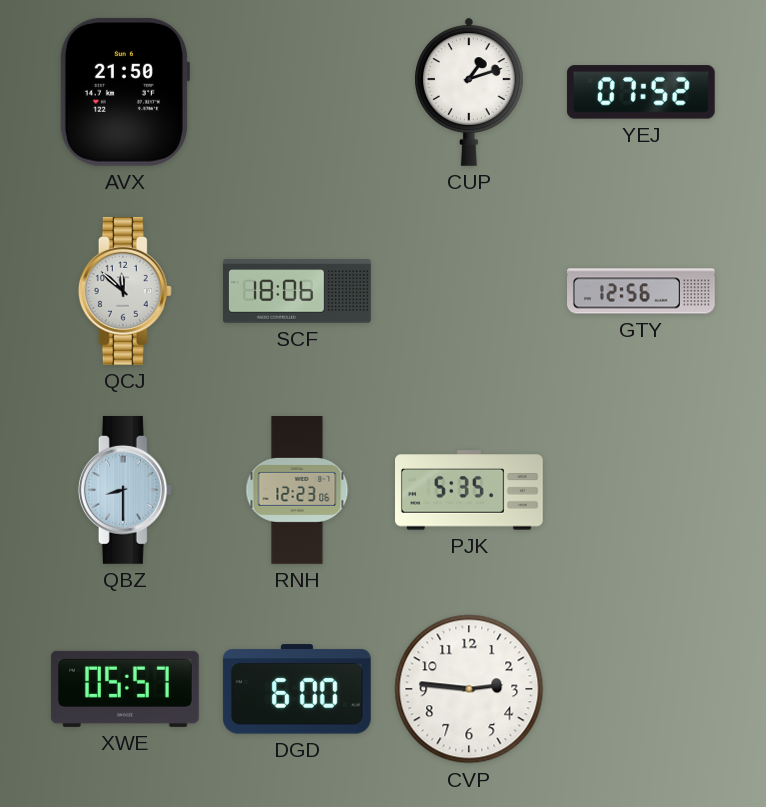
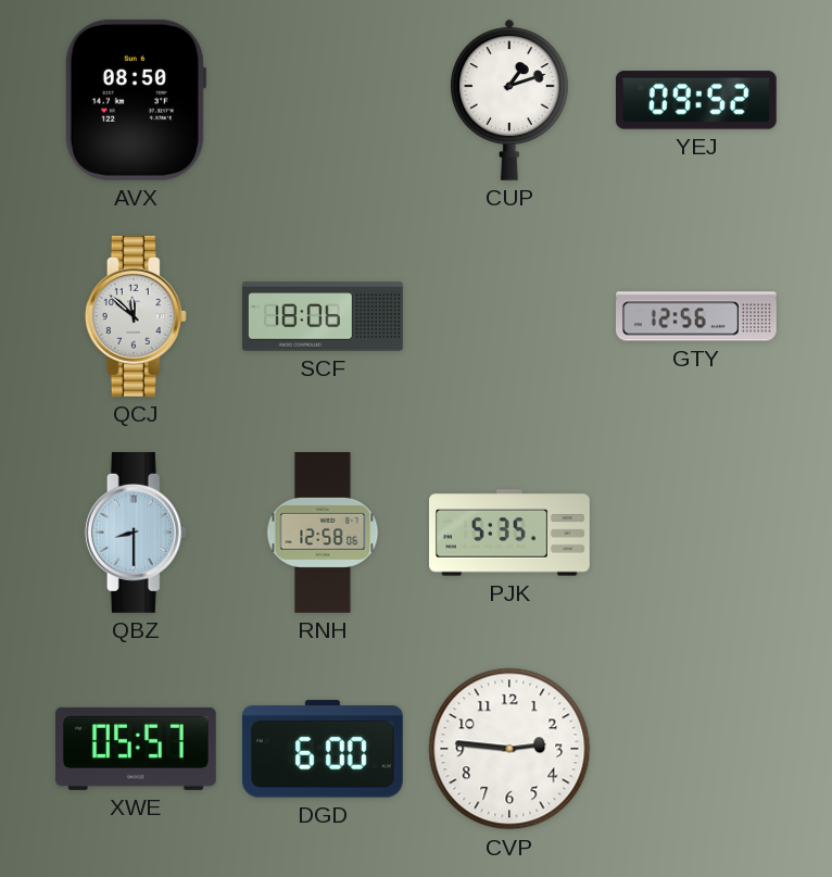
AVX: 21:50 -> 08:50 (135, 100)
YEJ: 07:52 -> 09:52 (696, 100)
RNH: 12:23 -> 12:58 (323, 534)
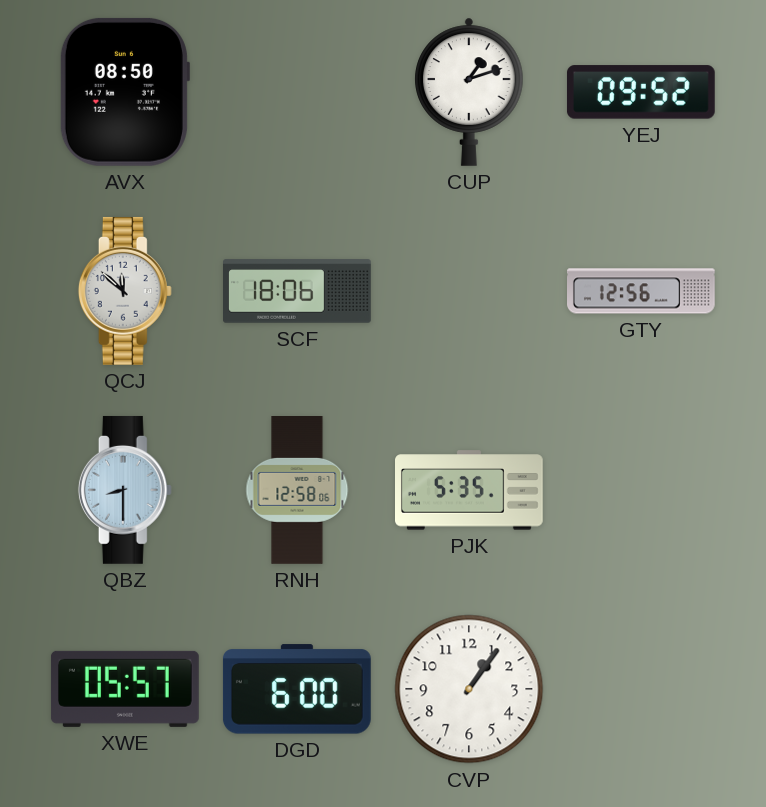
CVP: 2:46 -> 1:06 (469, 689)
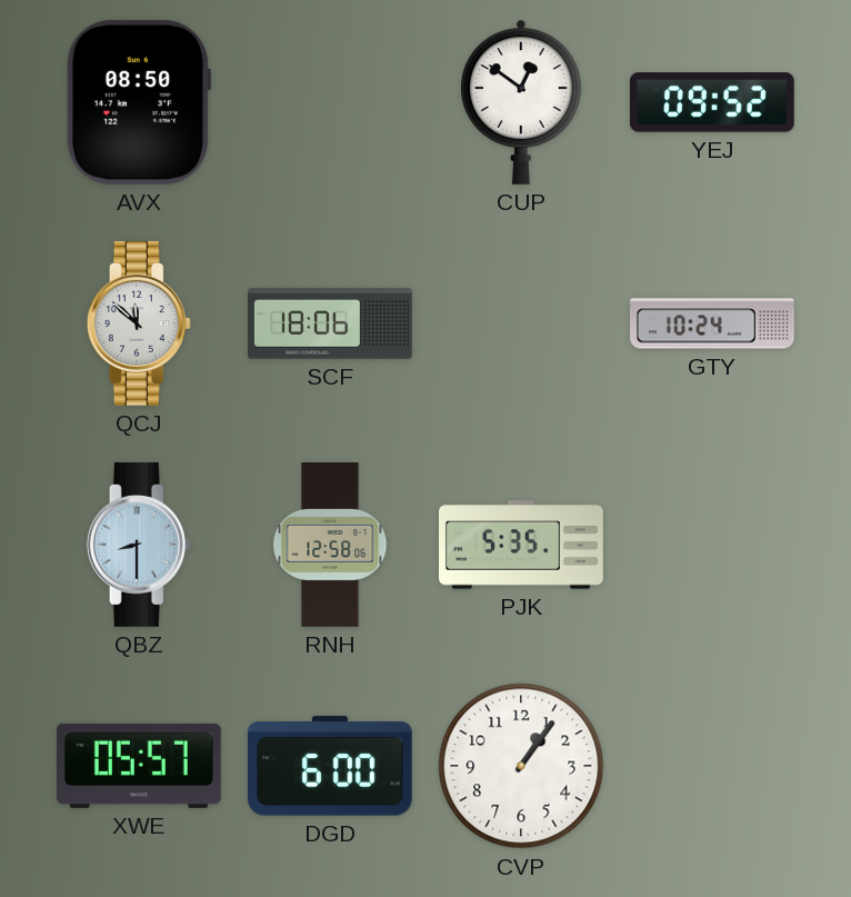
CUP: 1:12 -> 12:51 (521, 102)
GTY: 12:56 -> 10:24 (713, 323)
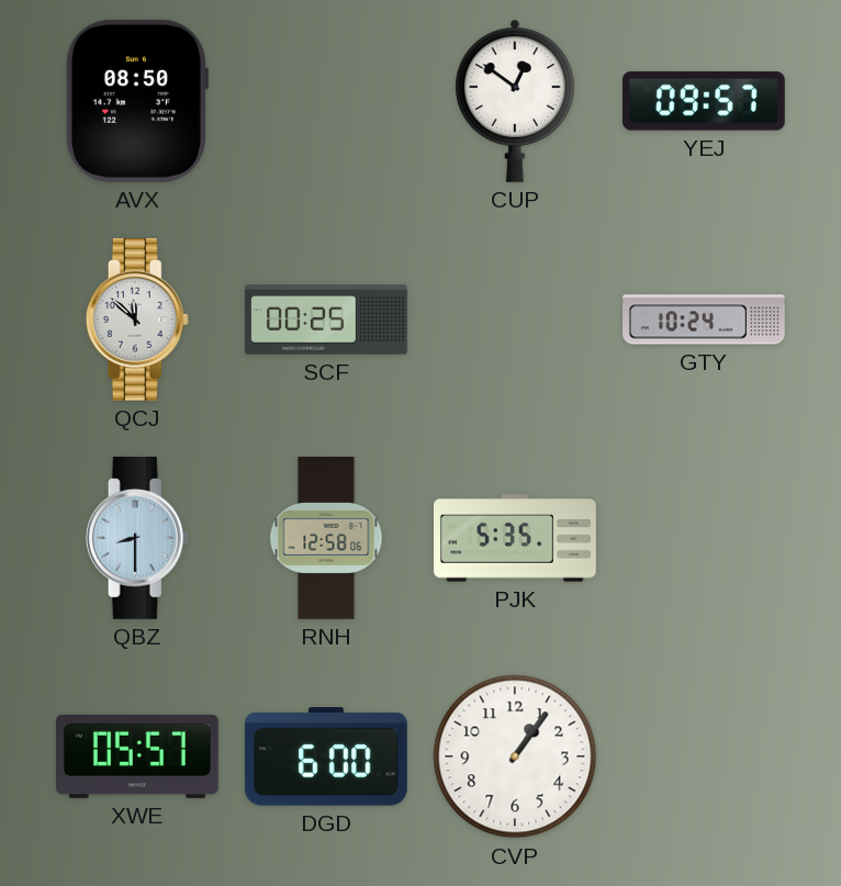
YEJ: 09:52 -> 09:57 (704, 101)
SCF: 18:06 -> 00:25 (327, 319)
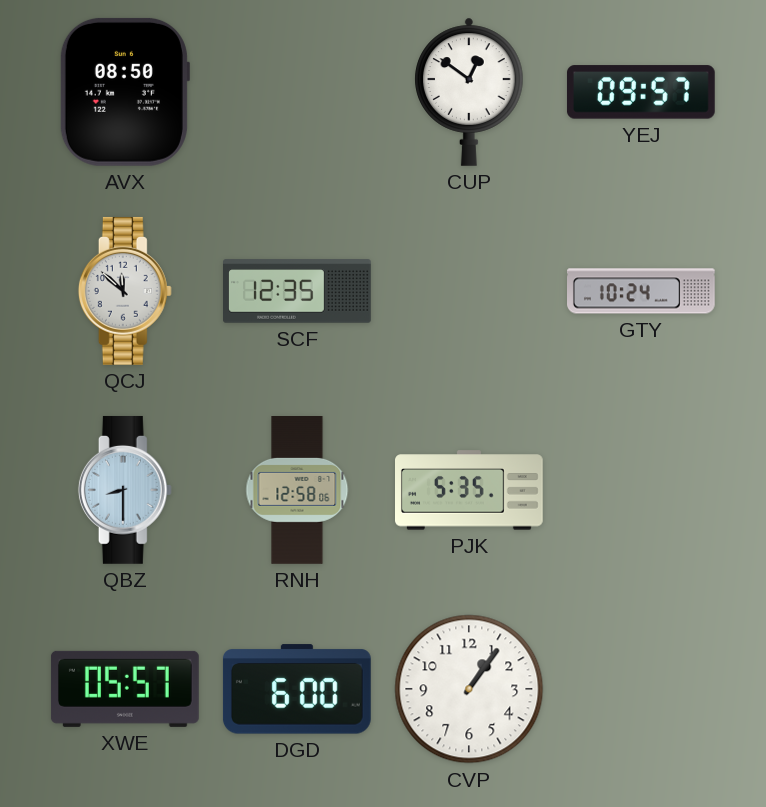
SCF: 00:25 -> 12:35 (298, 291)
